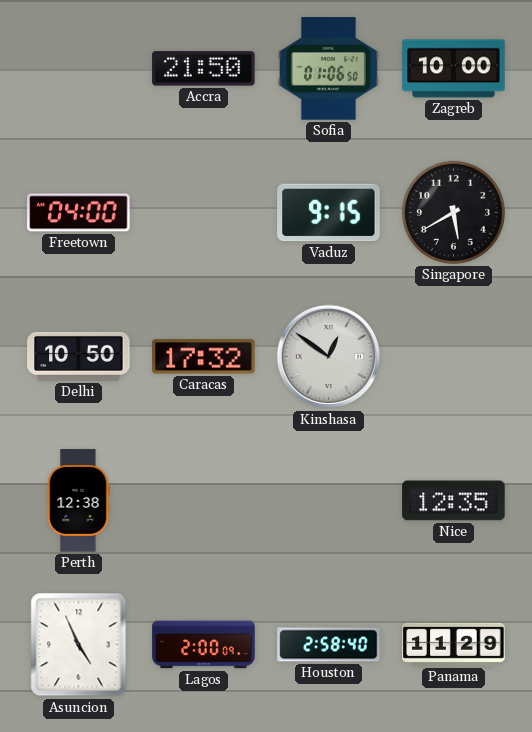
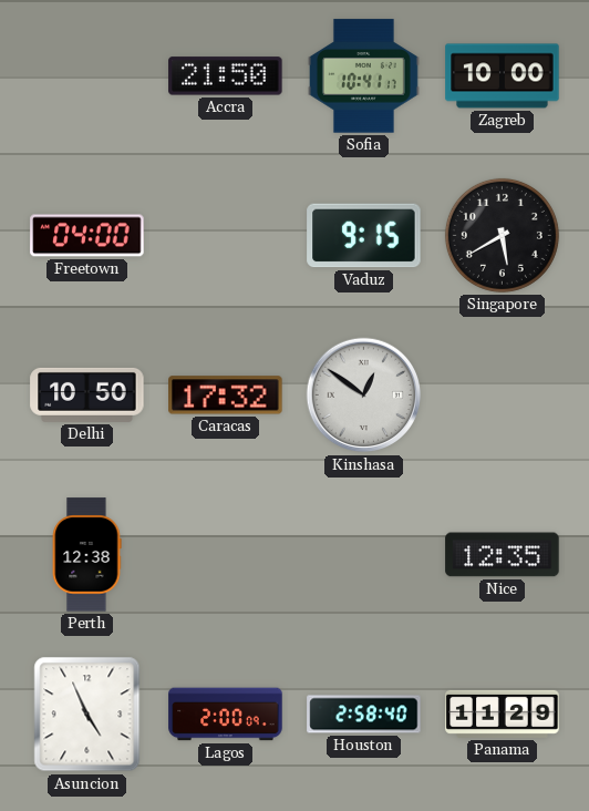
Sofia: 01:06 -> 10:41 (363, 76)
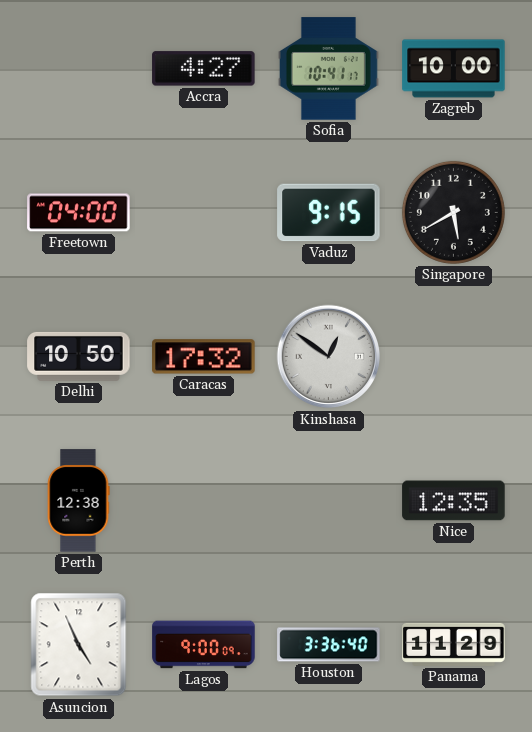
Accra: 21:50 -> 4:27 (204, 69)
Lagos: 2:00 -> 9:00 (204, 645)
Houston: 2:58 -> 3:36 (329, 645)
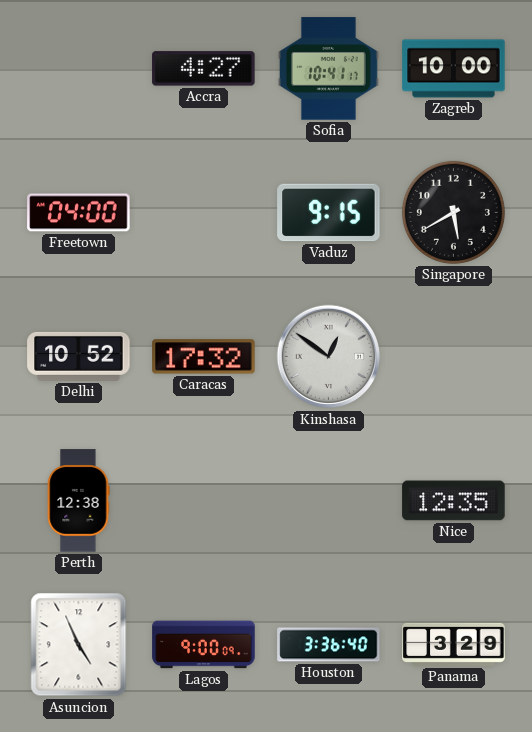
Delhi: 10:50 -> 10:52 (79, 356)
Panama: 11:29 -> 3:29 (454, 644)
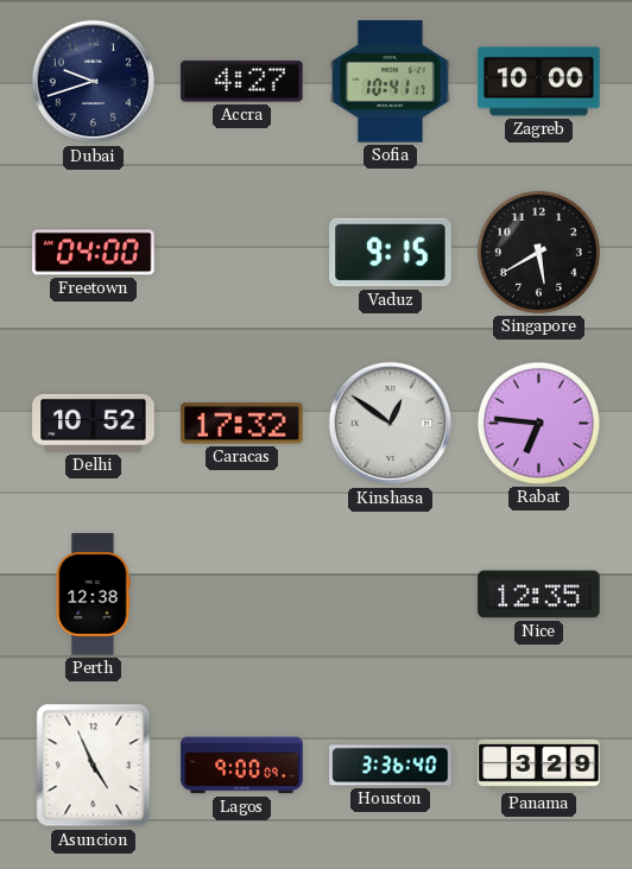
Dubai: none -> 9:42 (94, 82)
Rabat: none -> 6:46 (538, 423)
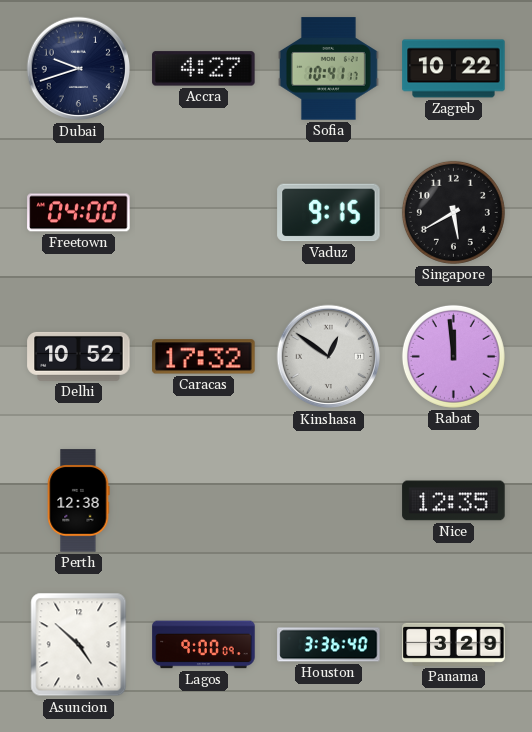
Zagreb: 10:00 -> 10:22 (454, 69)
Rabat: 6:46 -> 11:59 (453, 356)
Asuncion: 4:56 -> 4:52 (79, 645)
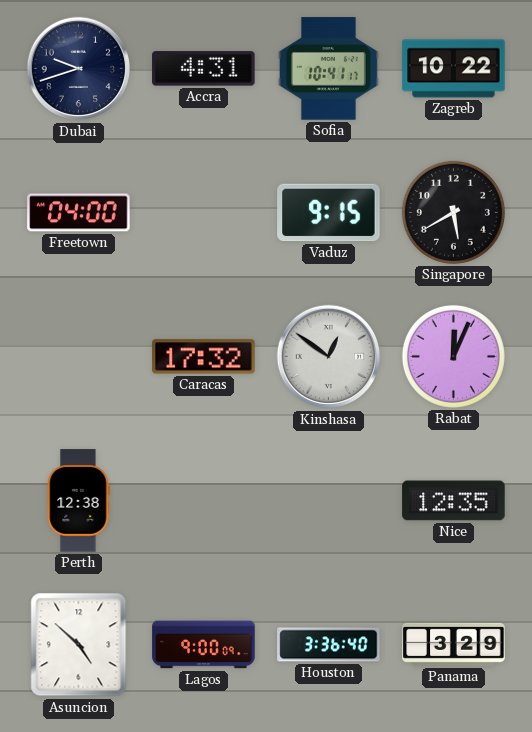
Accra: 4:27 -> 4:31 (204, 69)
Delhi: 10:52 -> none (79, 356)
Rabat: 11:59 -> 12:04 (453, 356)
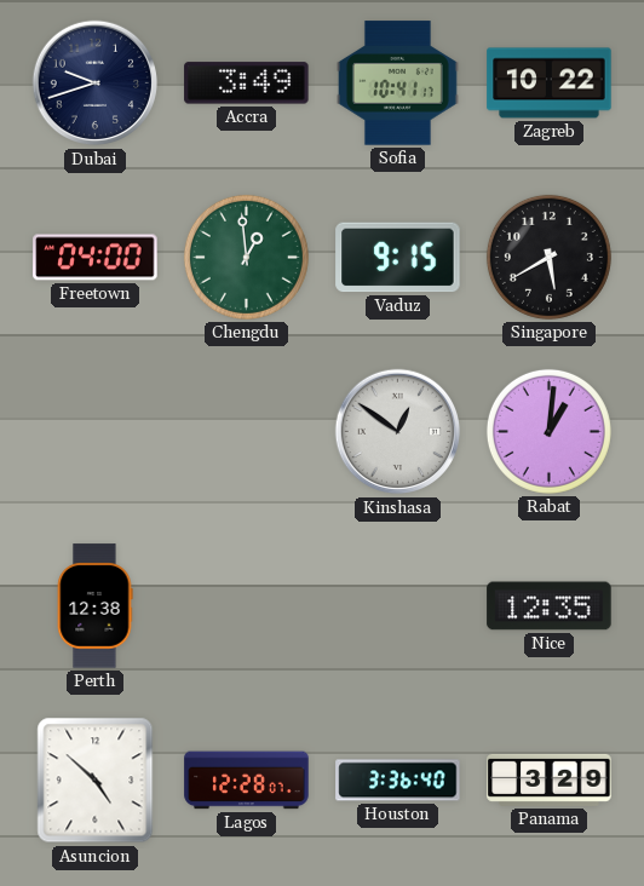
Accra: 4:31 -> 3:49 (247, 84)
Chengdu: none -> 12:59 (246, 257)
Caracas: 17:32 -> none (204, 357)
Rabat: 12:04 -> 1:01 (548, 431)
Lagos: 9:00 -> 12:28 (247, 781)
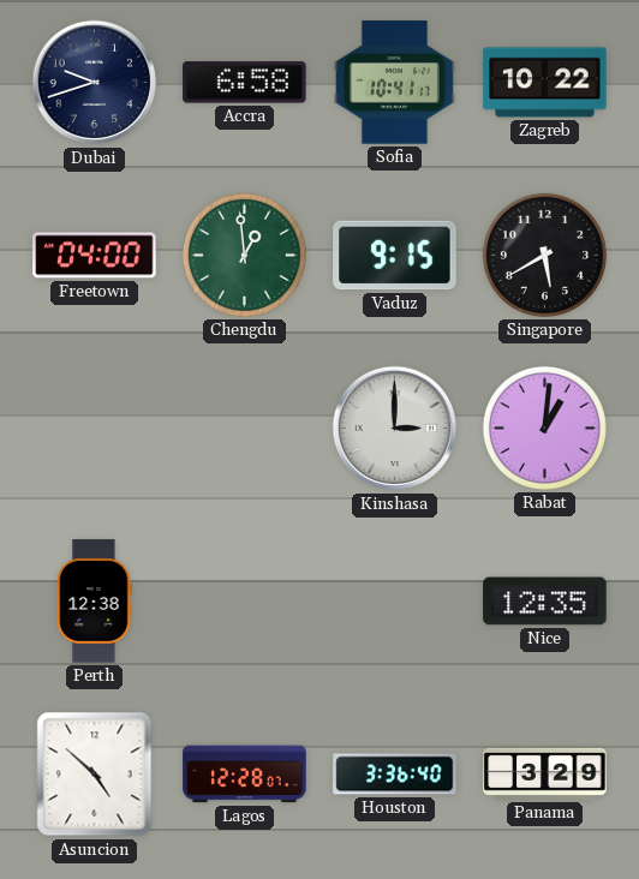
Accra: 3:49 -> 6:58 (245, 83)
Kinshasa: 12:51 -> 3:00 (395, 429)
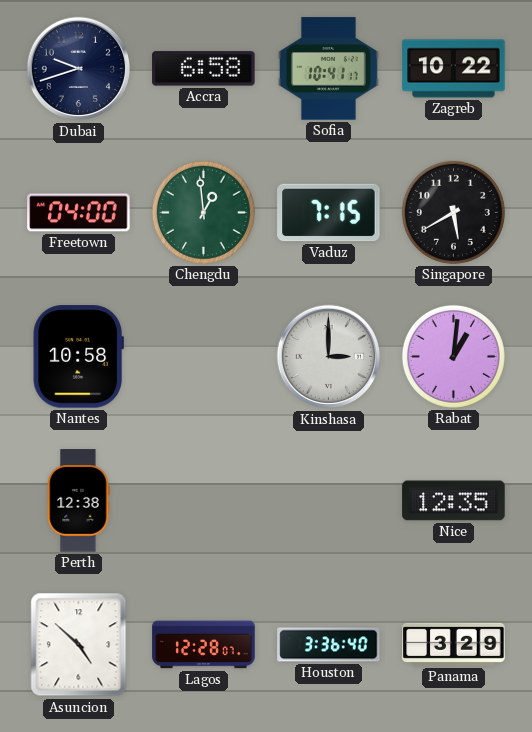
Vaduz: 9:15 -> 7:15 (329, 213)
Nantes: none -> 10:58 (78, 357)
